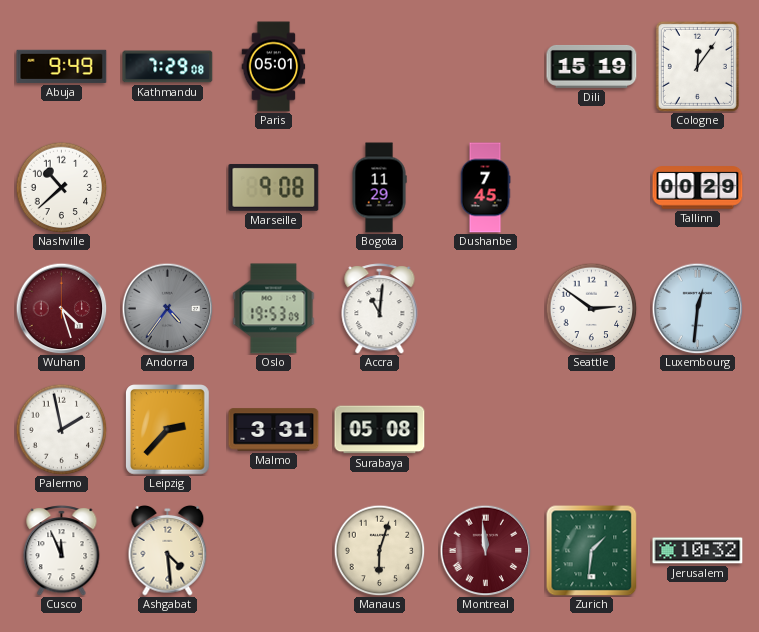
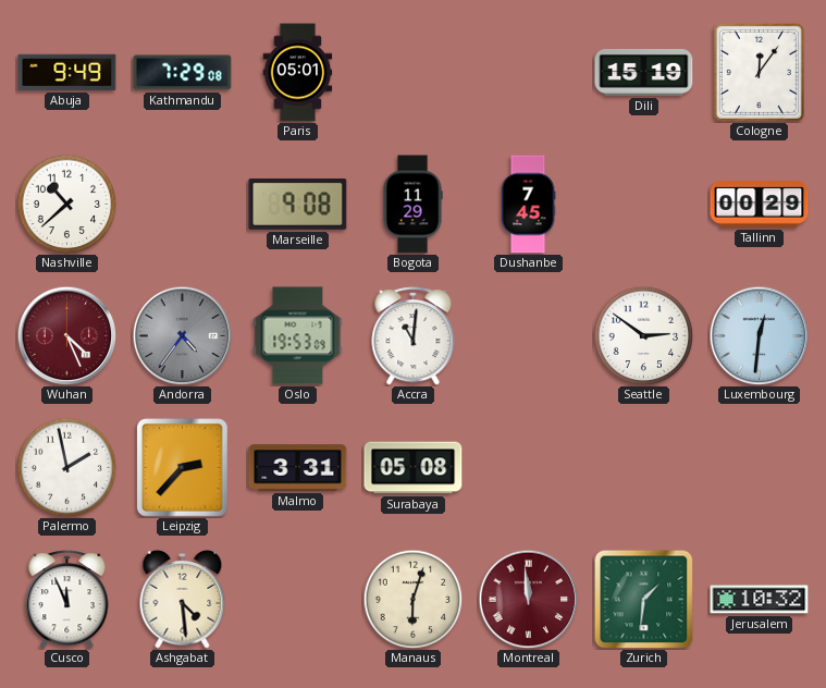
Wuhan: 4:27 -> 4:26 (66, 335)
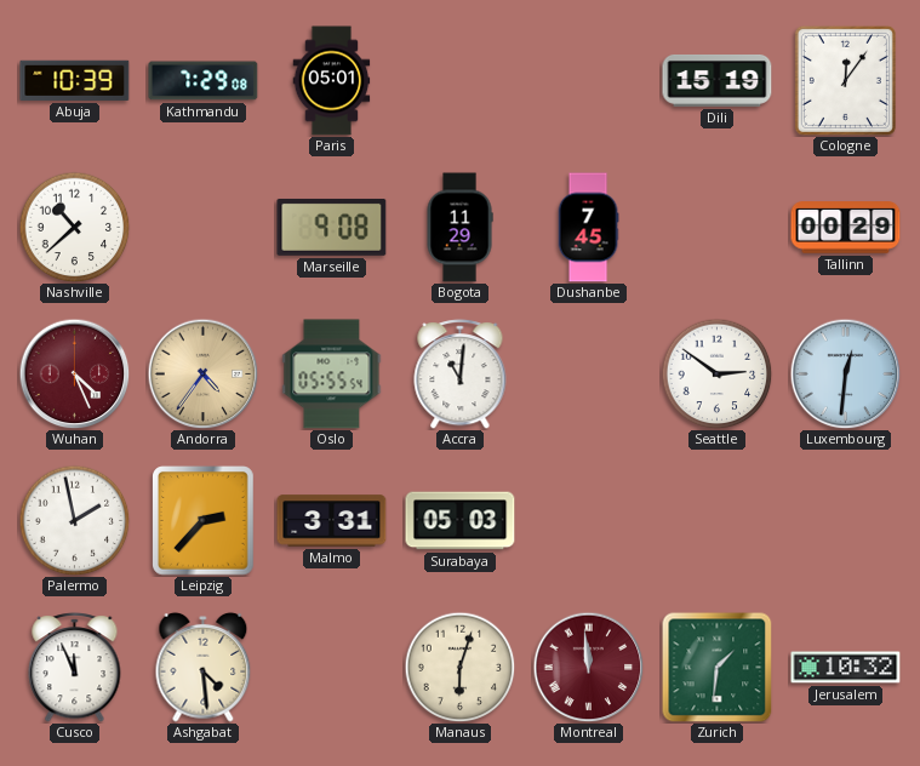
Abuja: 9:49 -> 10:39 (75, 80)
Andorra dial: grey -> champagne (202, 373)
Oslo: 19:53 -> 05:55 (332, 375)
Surabaya: 05:08 -> 05:03 (461, 521)
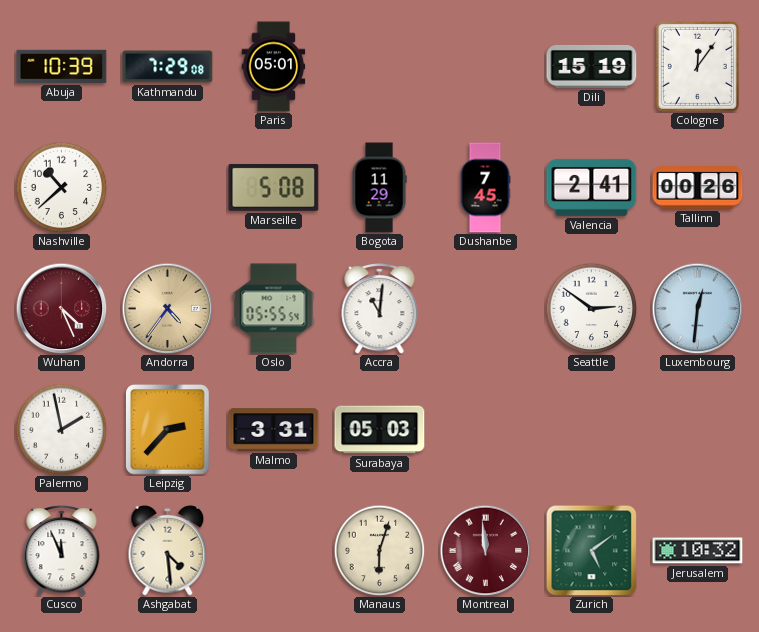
Marseille: 9:08 -> 5:08 (274, 187)
Valencia: none -> 2:41 (592, 187)
Tallinn: 00:29 -> 00:26 (698, 188)
Zurich: 1:31 -> 5:09 (591, 550)
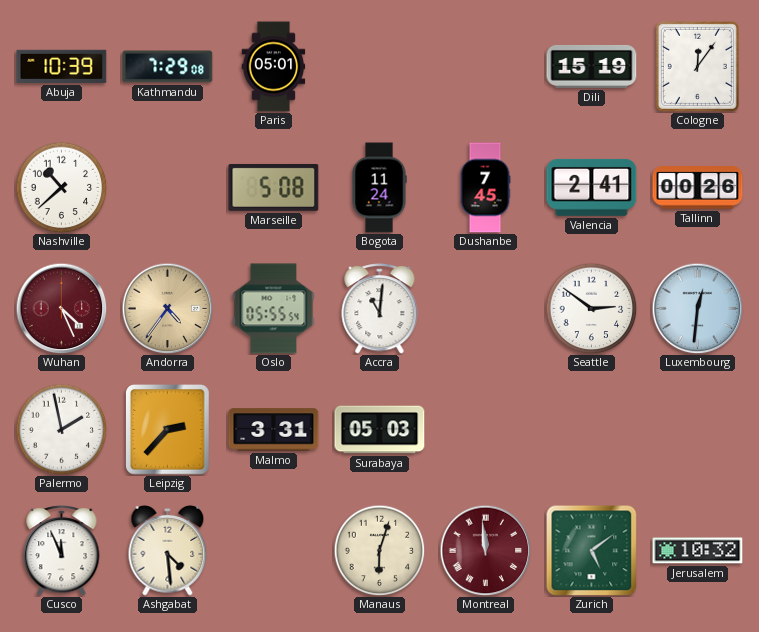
Bogota: 11:29 -> 11:24 (379, 188)
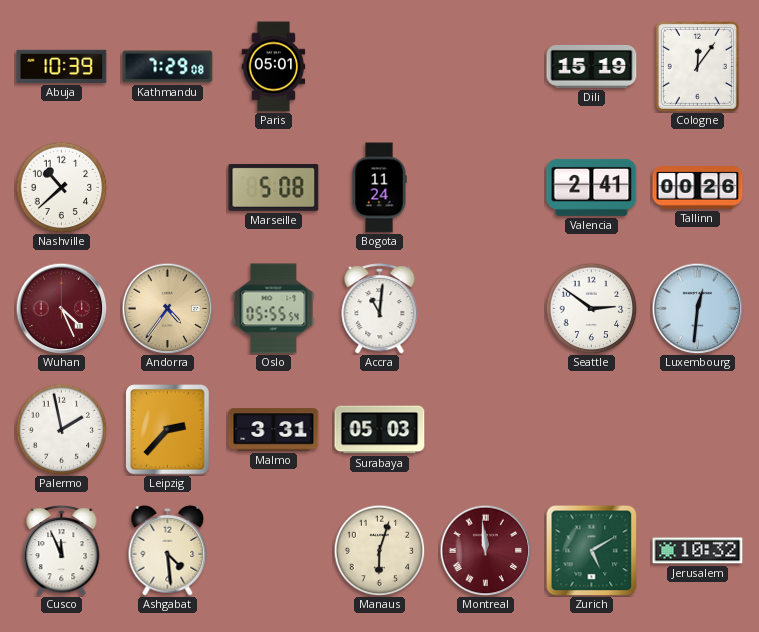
Dushanbe: 7:45 -> none (485, 188)
Zurich: 5:09 -> 5:10 (591, 550)
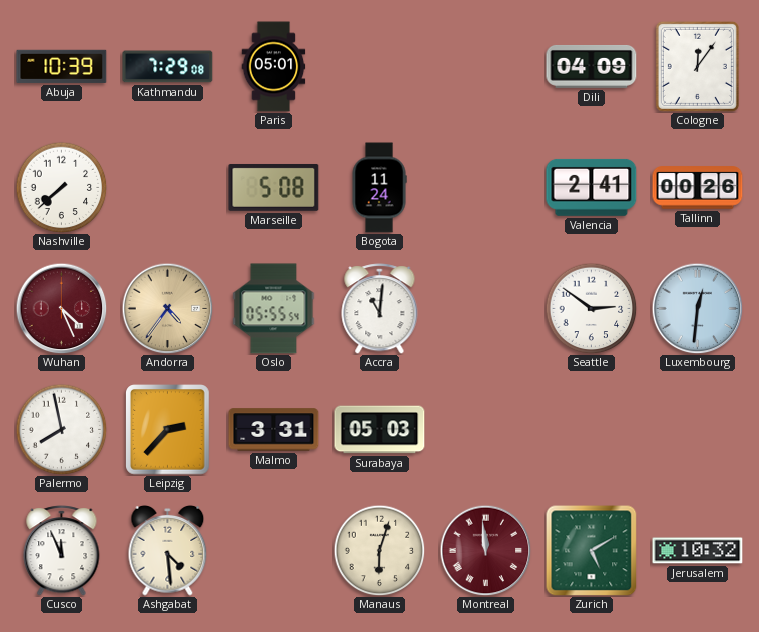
Dili: 15:19 -> 04:09 (592, 66)
Nashville: 10:38 -> 7:38 (61, 187)
Palermo: 1:58 -> 7:58 (61, 429)
